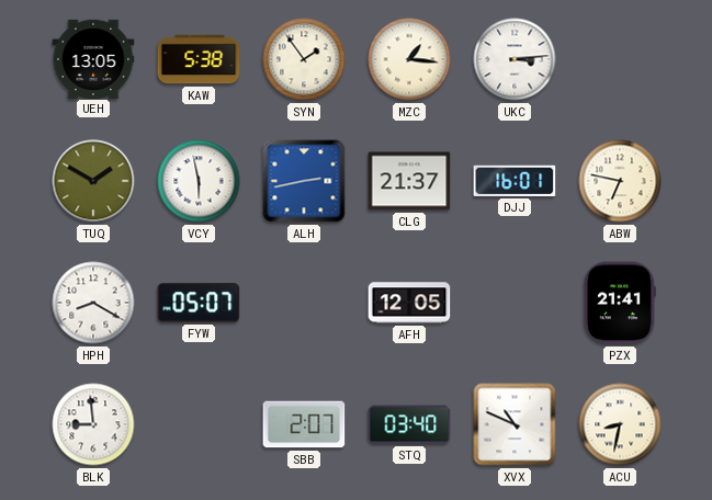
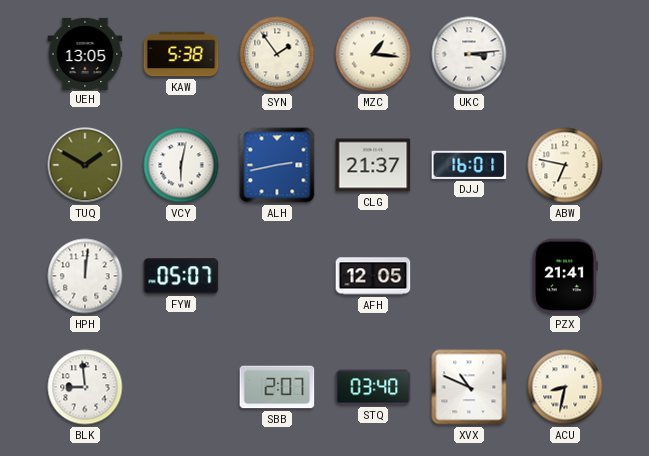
VCY: 5:58 -> 6:02 (181, 165)
HPH: 8:20 -> 12:01 (85, 276)
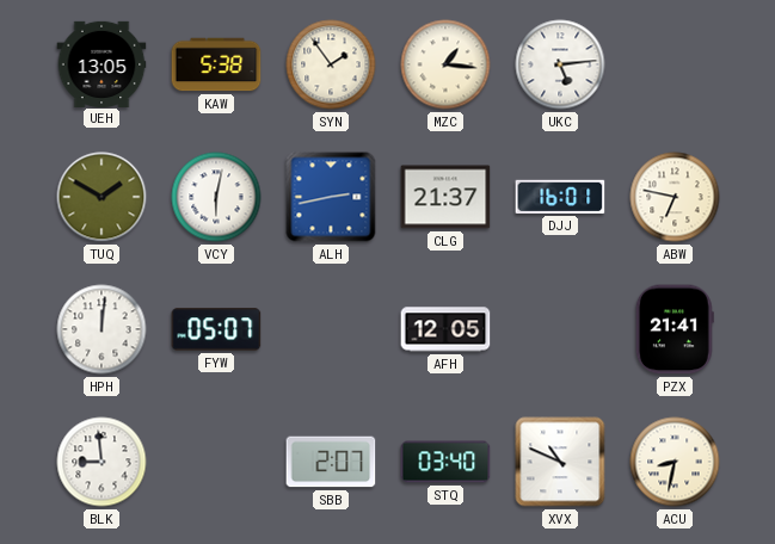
UKC: 3:14 -> 5:14 (560, 64)
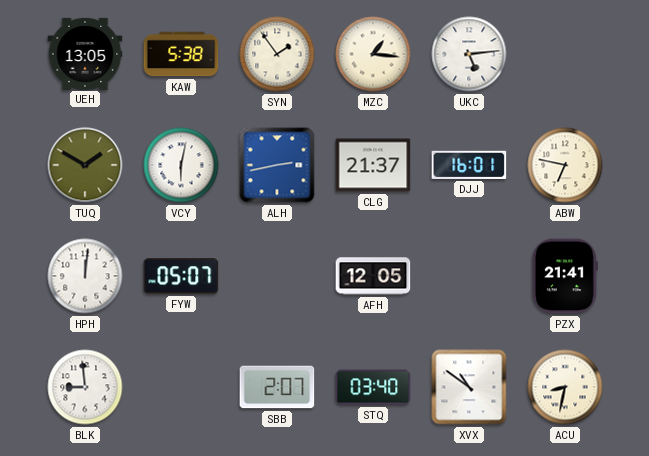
XVX: 10:49 -> 10:51 (469, 387)
